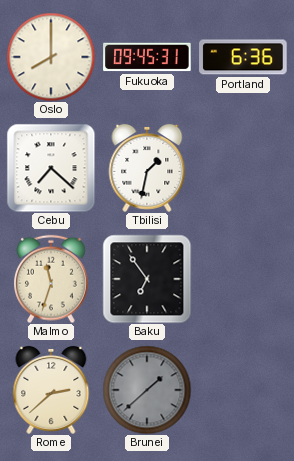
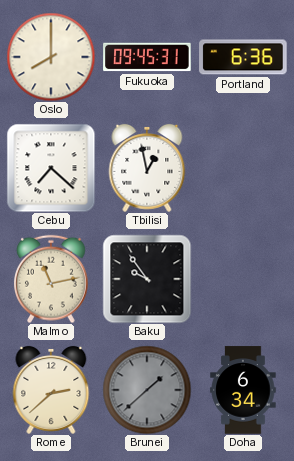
Tbilisi: 1:32 -> 12:58 (147, 168)
Malmo: 11:33 -> 11:13 (52, 279)
Baku: 6:54 -> 9:54 (147, 279)
Doha: none -> 6:34 (243, 390)
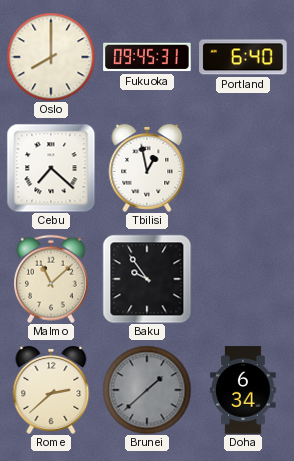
Portland: 6:36 -> 6:40 (243, 57)
Malmo: 11:13 -> 11:08 (52, 279)
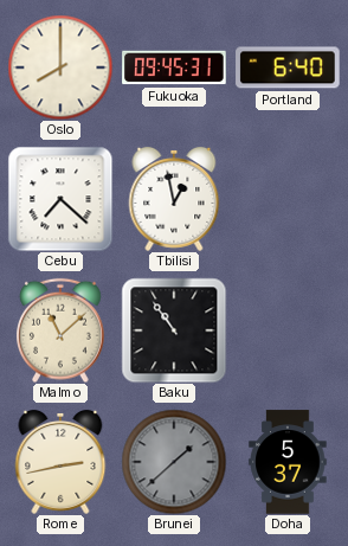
Baku: 9:54 -> 10:54 (174, 330)
Rome: 2:38 -> 2:43 (60, 462)
Doha: 6:34 -> 5:37 (288, 462)
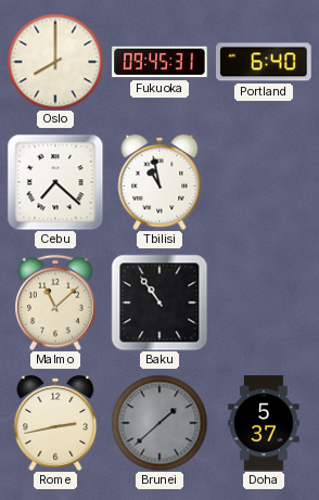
Tbilisi: 12:58 -> 10:58 (159, 182)
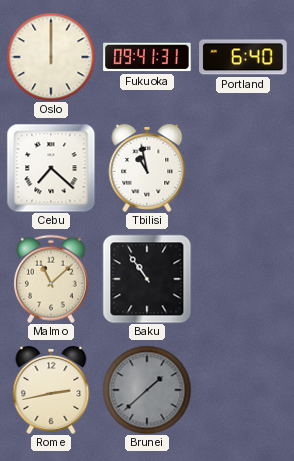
Oslo: 8:00 -> 12:00 (51, 57)
Fukuoka: 09:45 -> 09:41 (147, 57)
Doha: 5:37 -> none (264, 423)
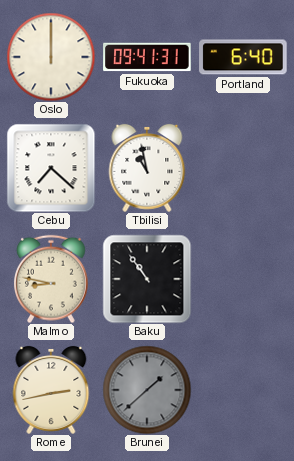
Malmo: 11:08 -> 8:47 (52, 279)
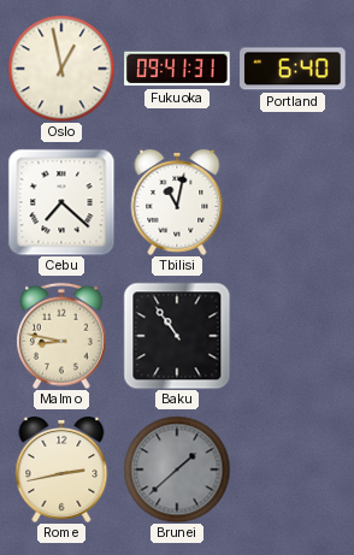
Oslo: 12:00 -> 12:58 (61, 69)
Tbilisi: 10:58 -> 11:02 (177, 202)
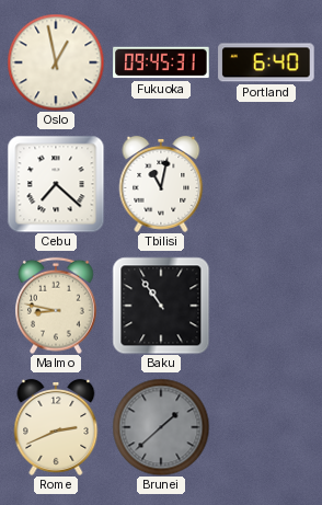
Fukuoka: 09:41 -> 09:45 (161, 62)
Rome: 2:43 -> 2:41 (56, 427)
